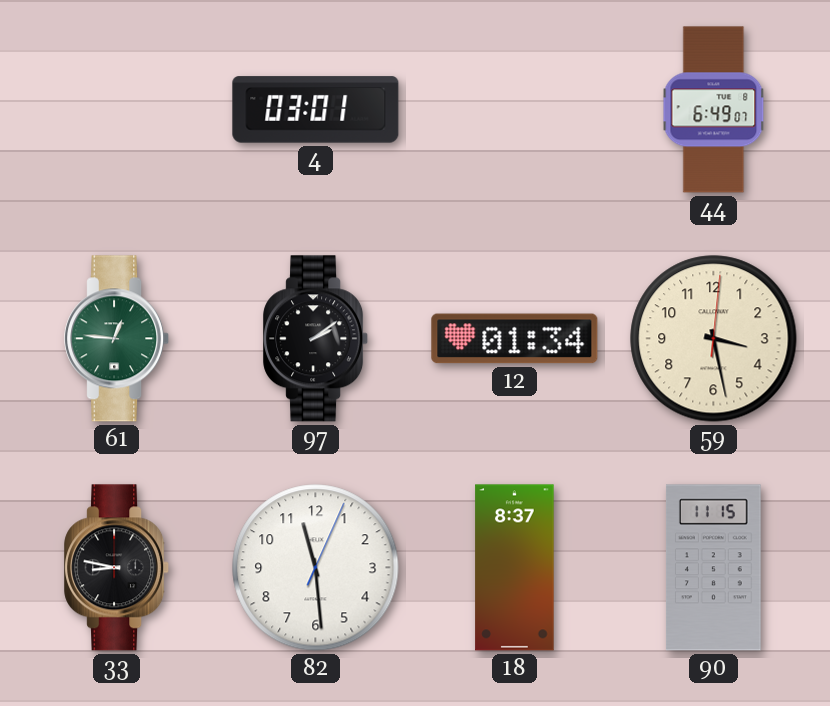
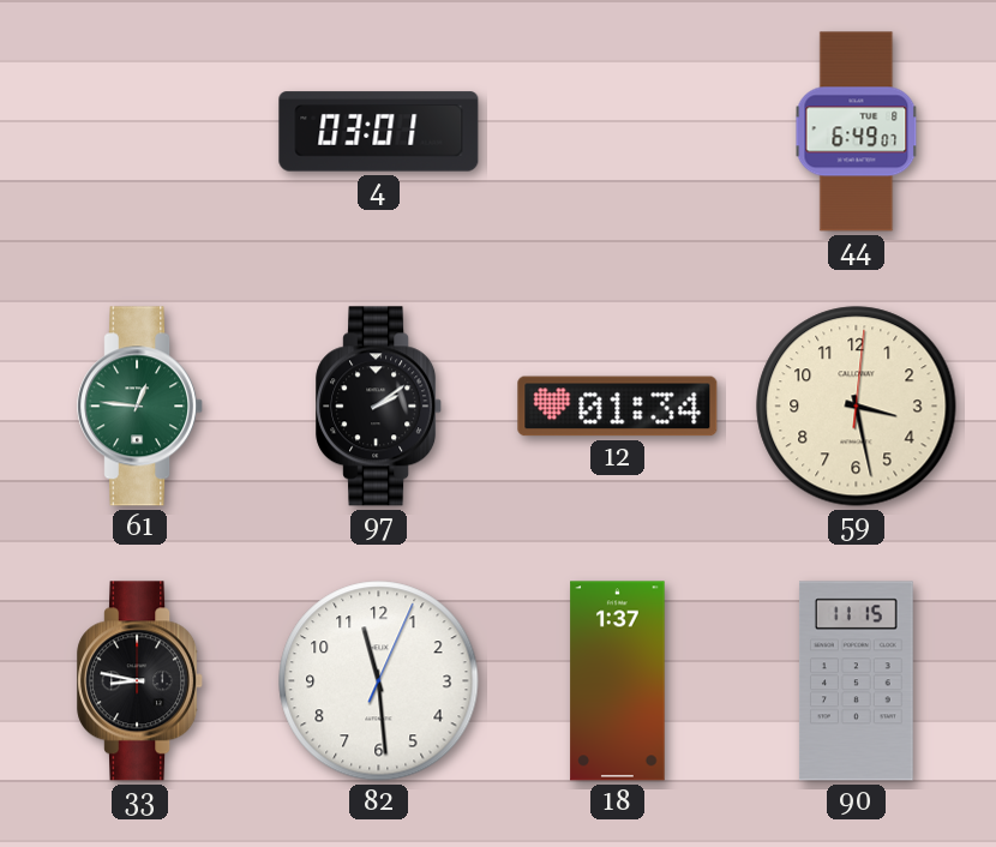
18: 8:37 -> 1:37 (618, 681)
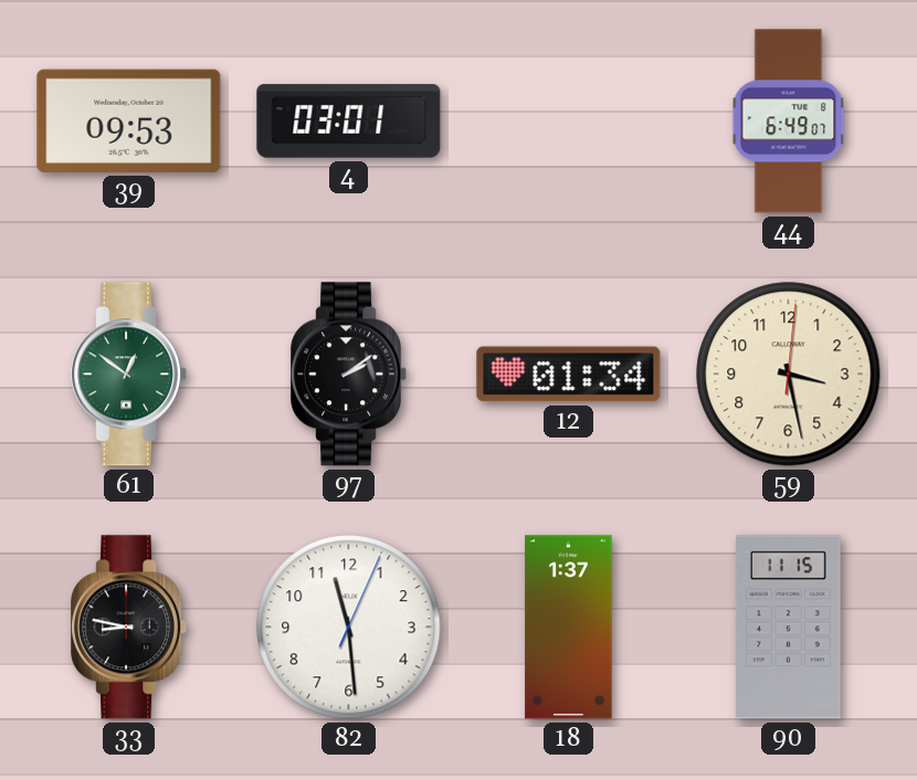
39: none -> 09:53 (129, 120)
61: 12:46 -> 12:51 (129, 375)
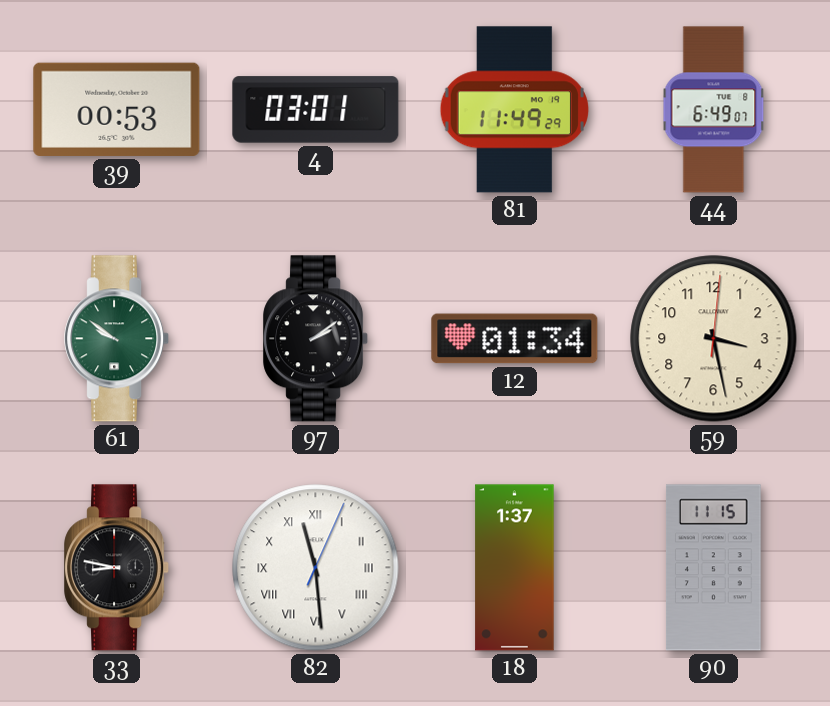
39: 09:53 -> 00:53 (117, 109)
81: none -> 11:49 (514, 110)
61: 12:51 -> 9:51 (117, 339)
82 numerals: Arabic -> Roman (316, 568)
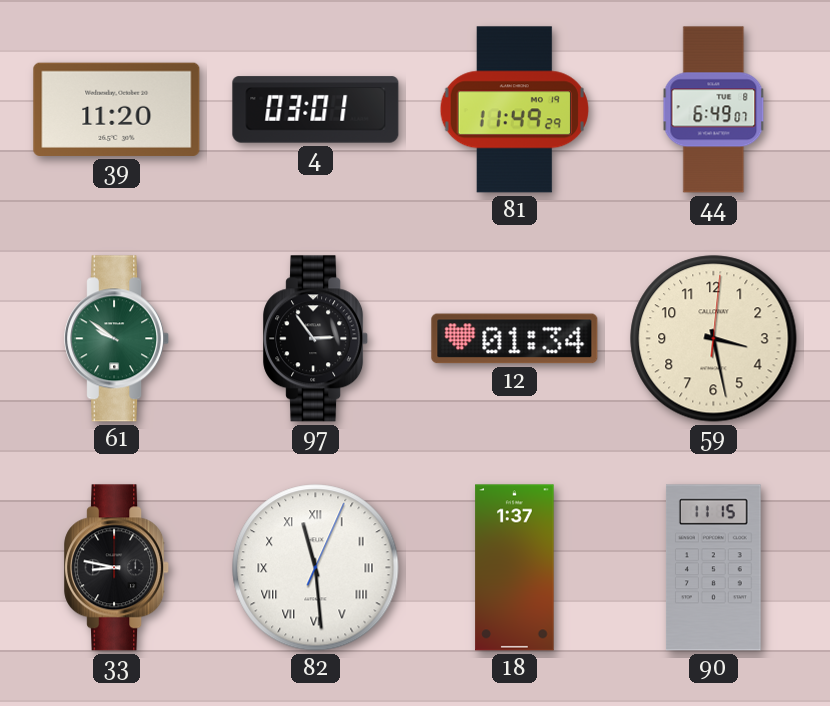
39: 00:53 -> 11:20 (117, 109)
97: 2:09 -> 2:54 (316, 339)
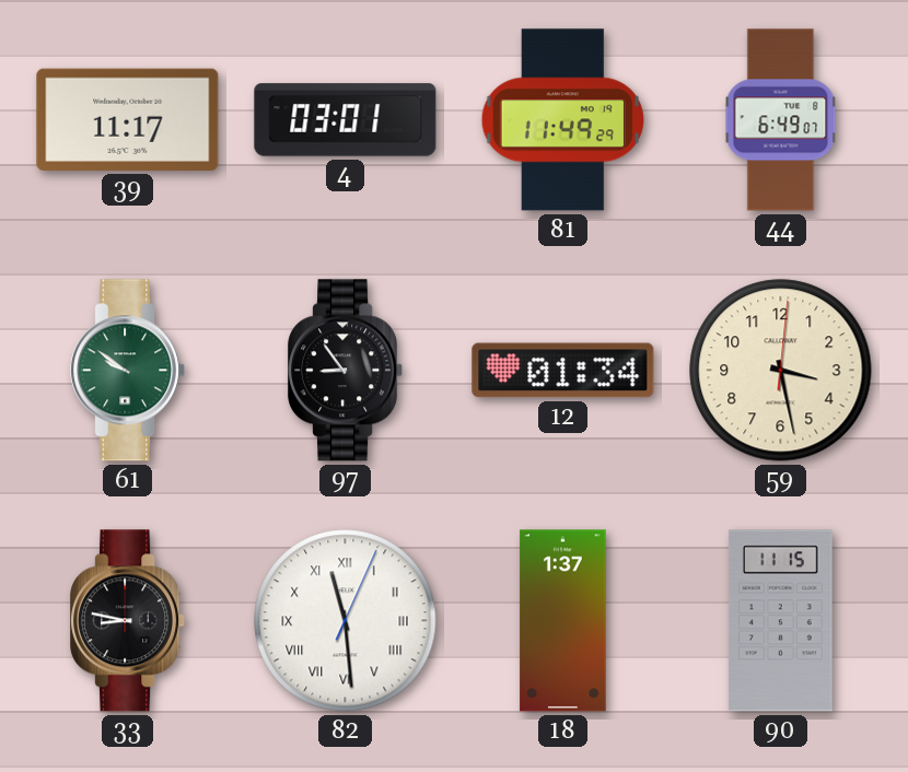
39: 11:20 -> 11:17 (128, 119)
97: 2:54 -> 8:54 (346, 371)
